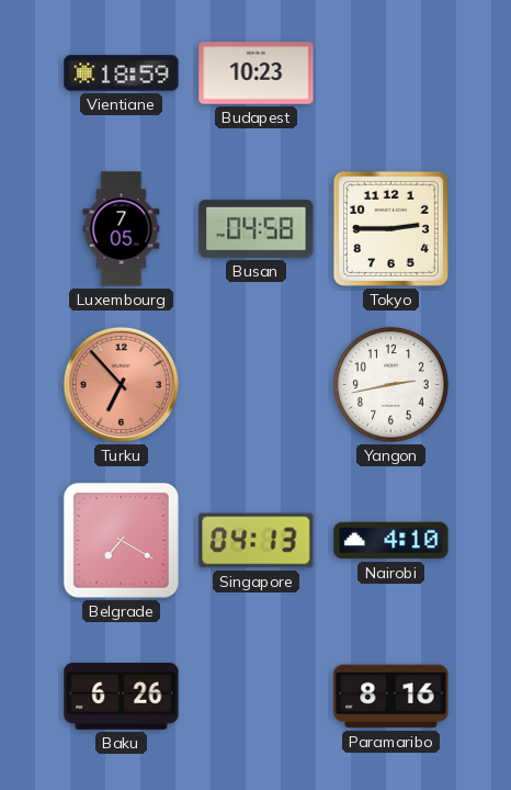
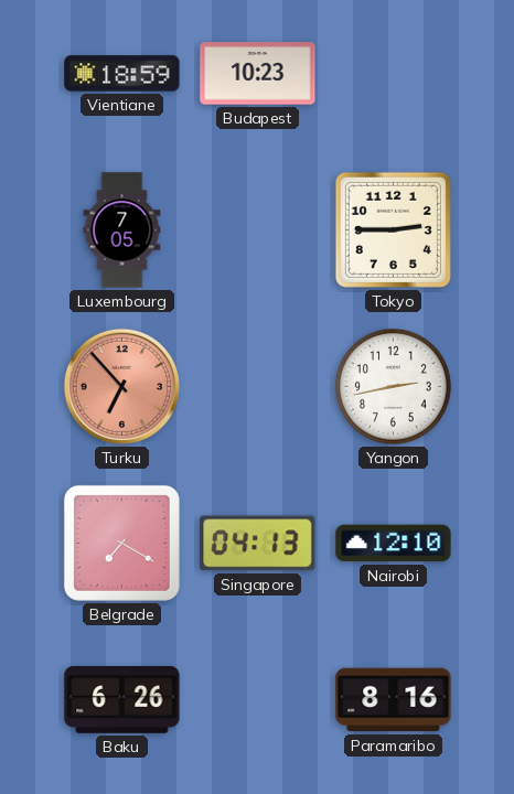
Busan: 04:58 -> none (257, 228)
Nairobi: 4:10 -> 12:10 (394, 544)
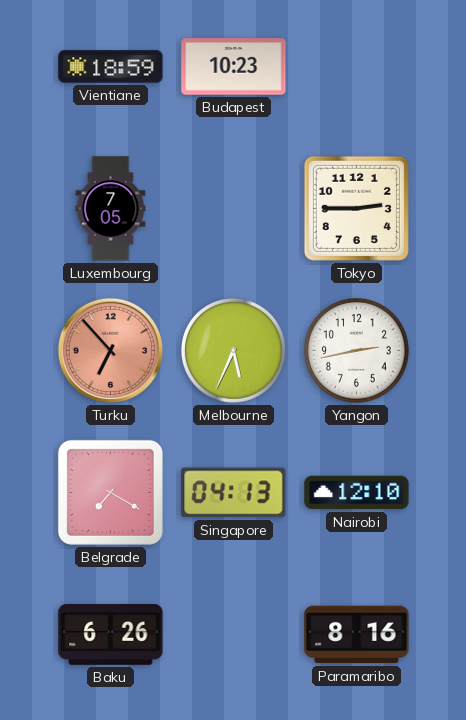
Melbourne: none -> 5:34 (233, 350)
